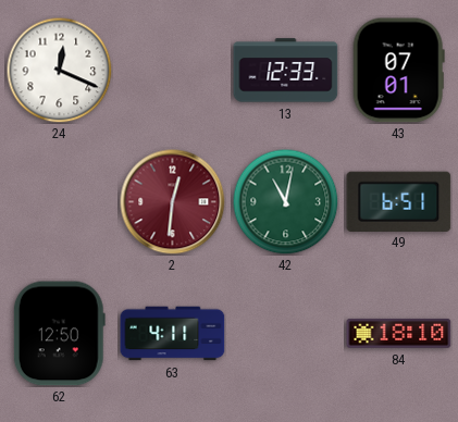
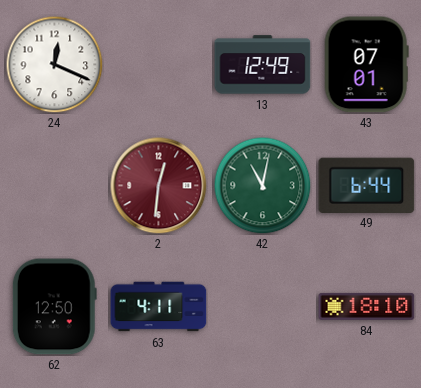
13: 12:33 -> 12:49 (263, 65)
49: 6:51 -> 6:44 (367, 185)
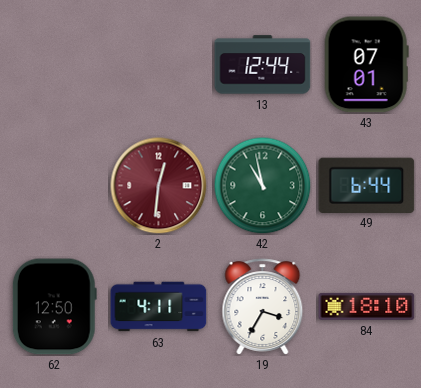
24: 12:19 -> none (54, 64)
13: 12:49 -> 12:44 (263, 65)
42: 11:02 -> 10:58 (262, 185)
19: none -> 3:35 (263, 307)
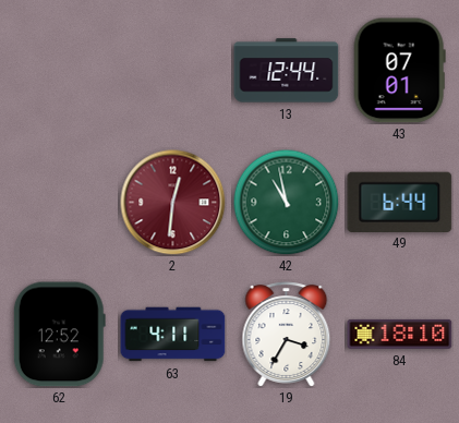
62: 12:50 -> 12:52 (59, 335)
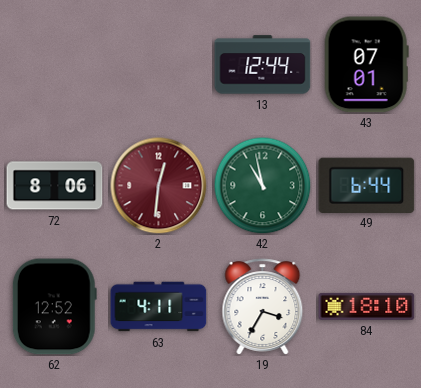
72: none -> 8:06 (55, 186)
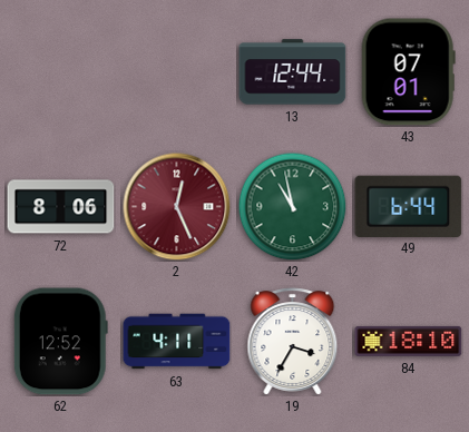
2: 12:31 -> 12:26 (177, 207)
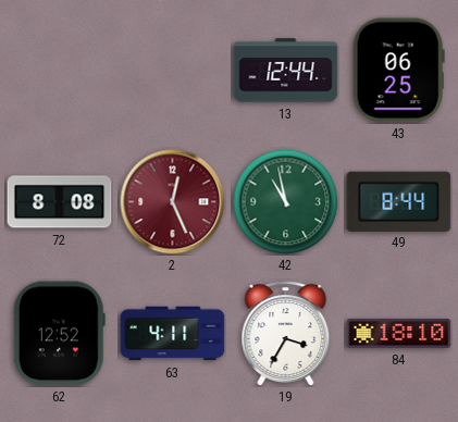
43: 07:01 -> 06:25 (398, 71)
72: 8:06 -> 8:08 (60, 202)
49: 6:44 -> 8:44 (399, 201)
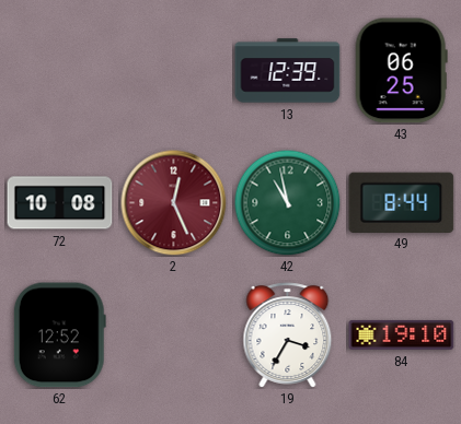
13: 12:44 -> 12:39 (288, 71)
72: 8:08 -> 10:08 (60, 203)
63: 4:11 -> none (173, 334)
84: 18:10 -> 19:10 (402, 334)
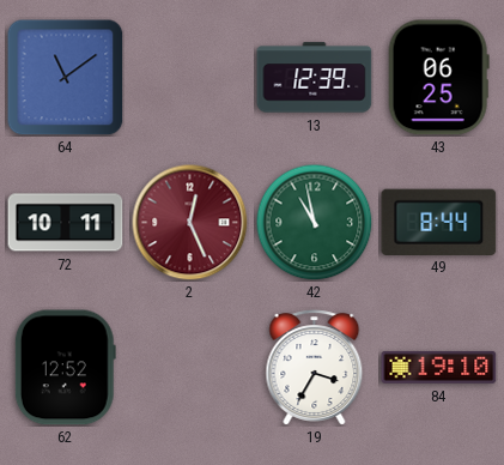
64: none -> 11:09 (66, 78)
72: 10:08 -> 10:11 (66, 223)
